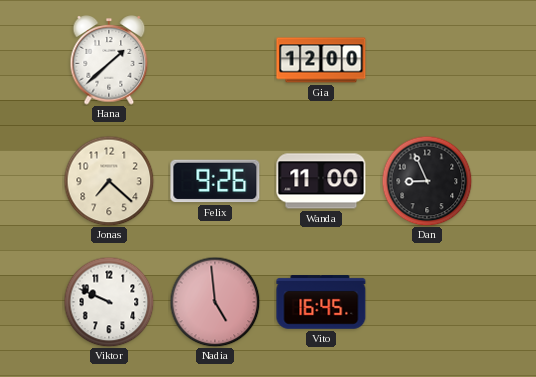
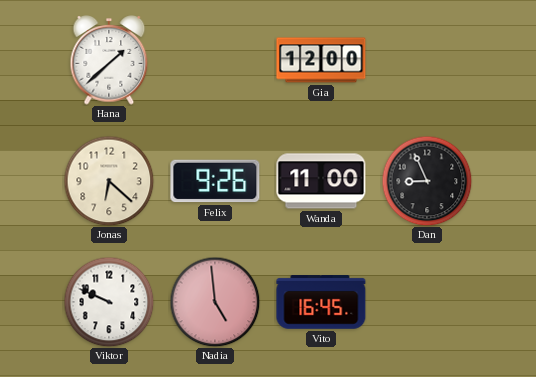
Jonas: 7:22 -> 6:22 (109, 181)
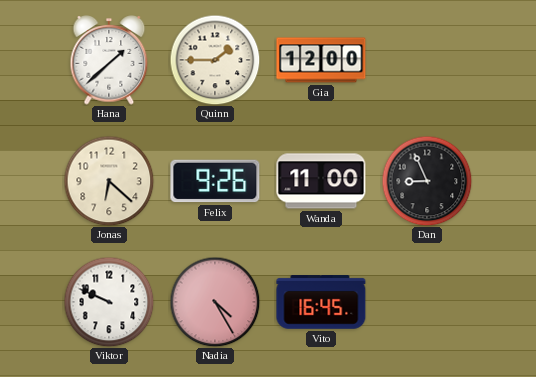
Quinn: none -> 1:45 (215, 60)
Nadia: 4:59 -> 4:25 (215, 302)
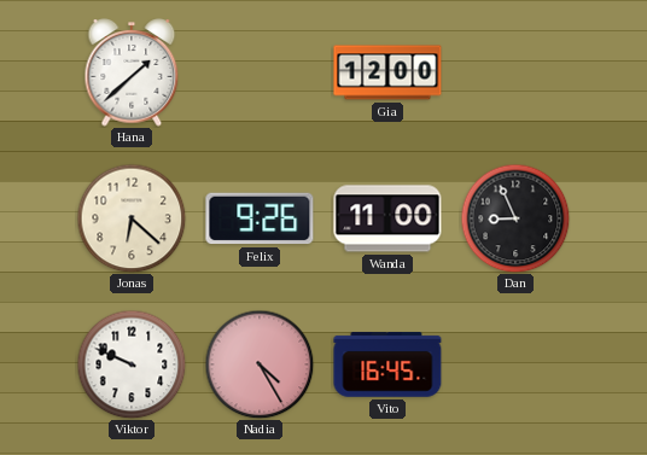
Quinn: 1:45 -> none (215, 60)
